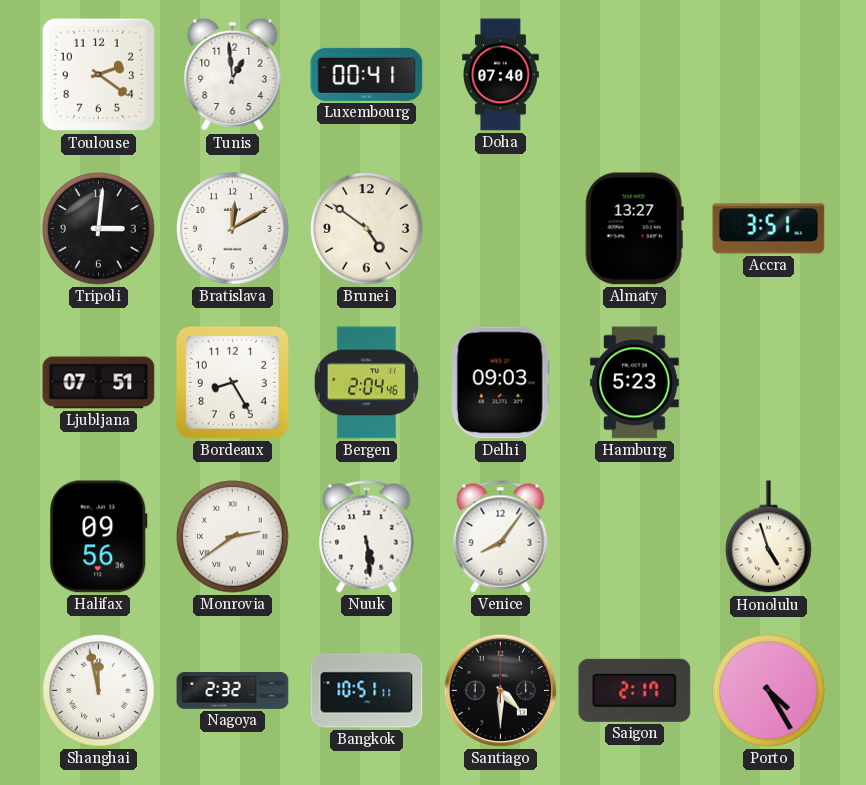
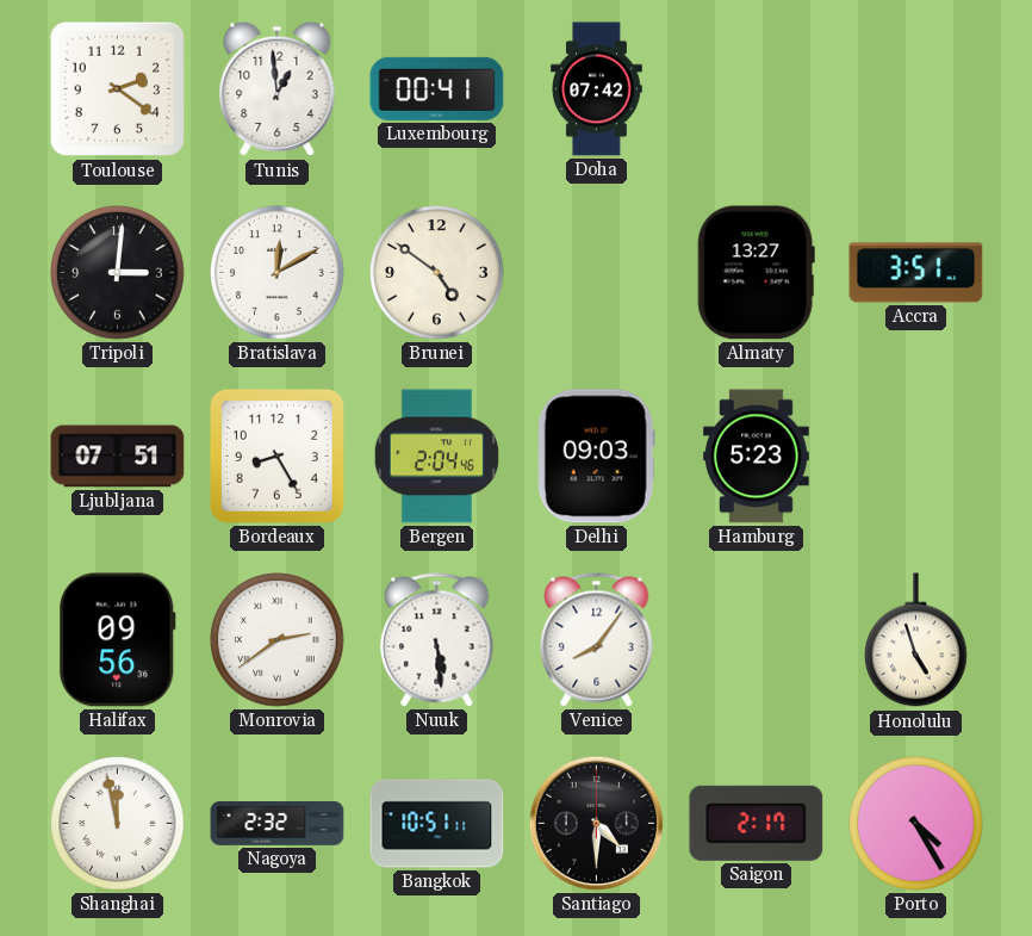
Doha: 07:40 -> 07:42 (597, 89)
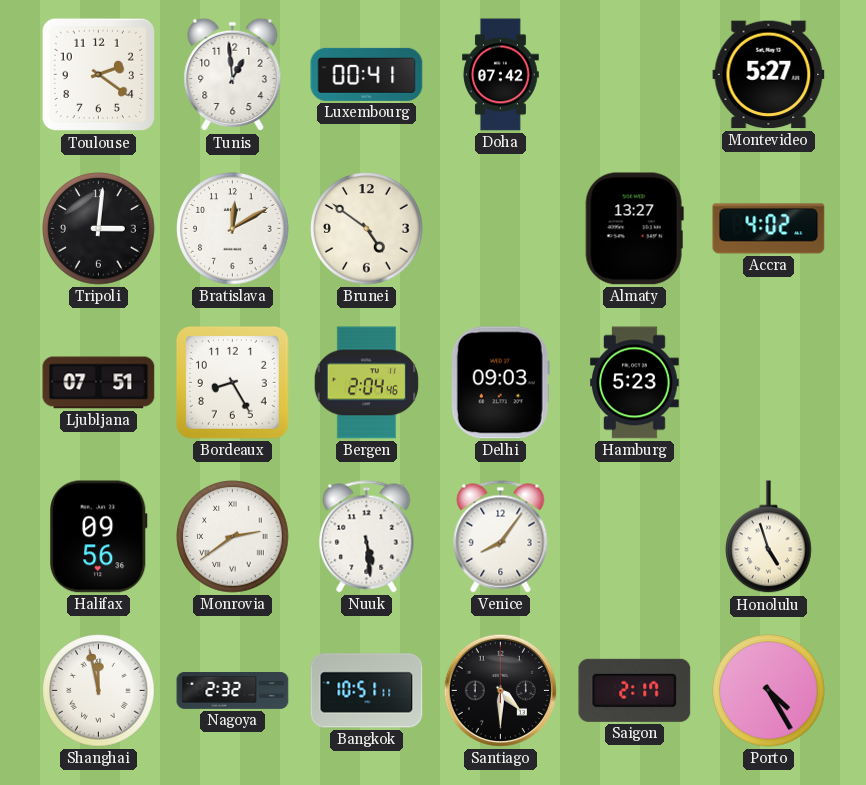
Montevideo: none -> 5:27 (769, 75)
Accra: 3:51 -> 4:02 (769, 229)
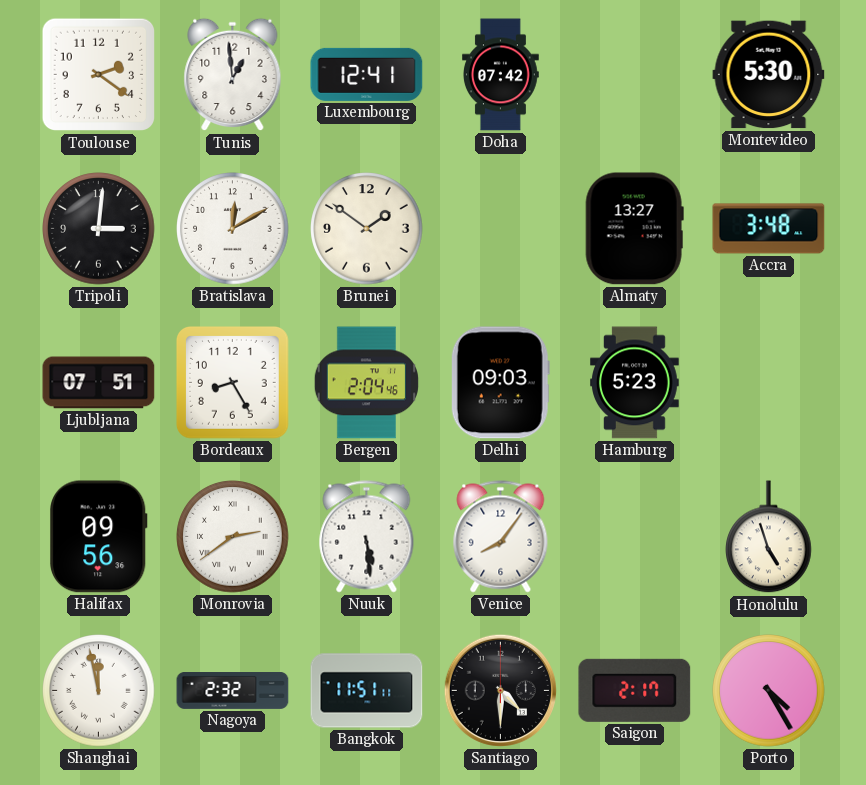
Luxembourg: 00:41 -> 12:41 (367, 74)
Montevideo: 5:27 -> 5:30 (769, 75)
Brunei: 4:51 -> 1:51 (367, 229)
Accra: 4:02 -> 3:48 (769, 229)
Bangkok: 10:51 -> 11:51 (367, 691)
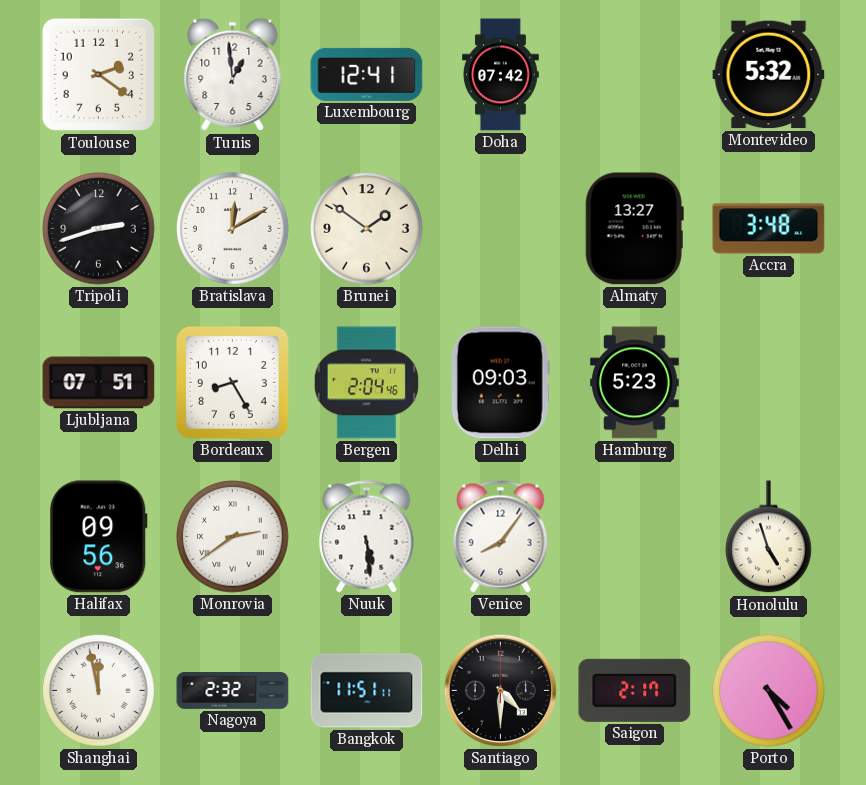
Montevideo: 5:30 -> 5:32 (769, 75)
Tripoli: 3:01 -> 2:42 (99, 229)
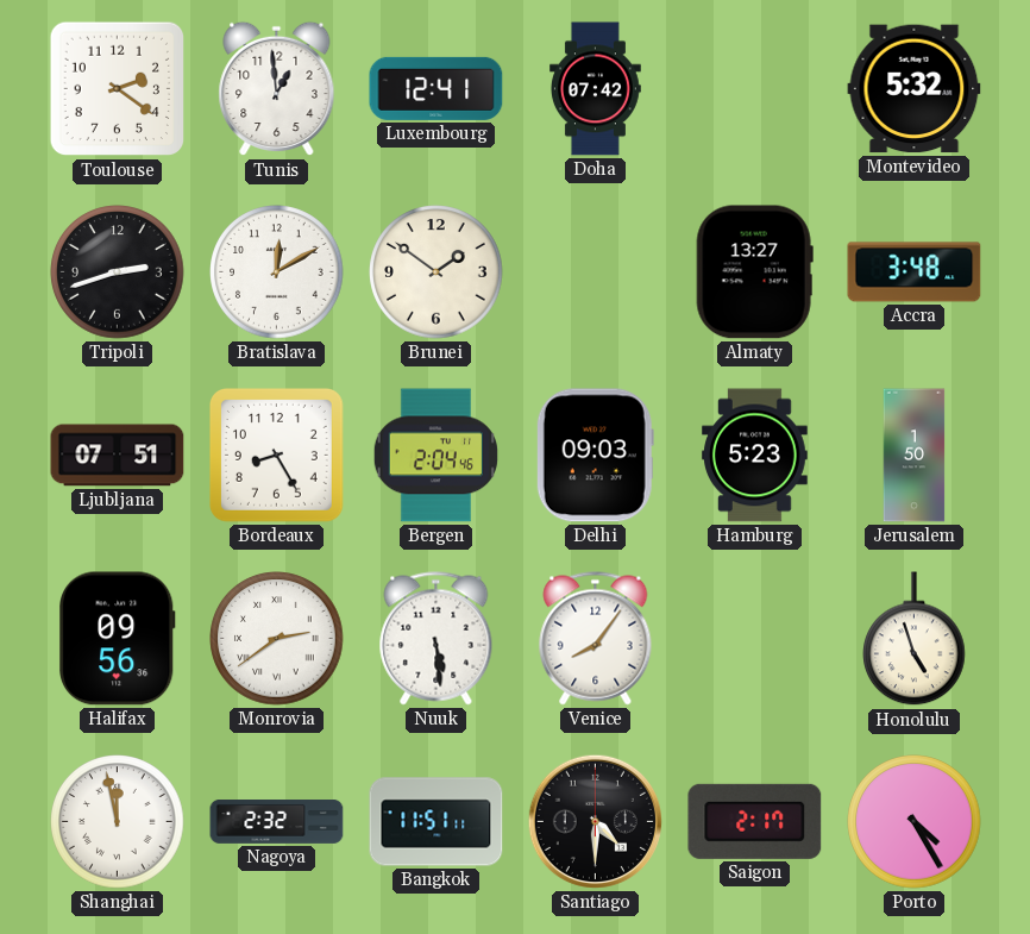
Jerusalem: none -> 1:50 (915, 456)
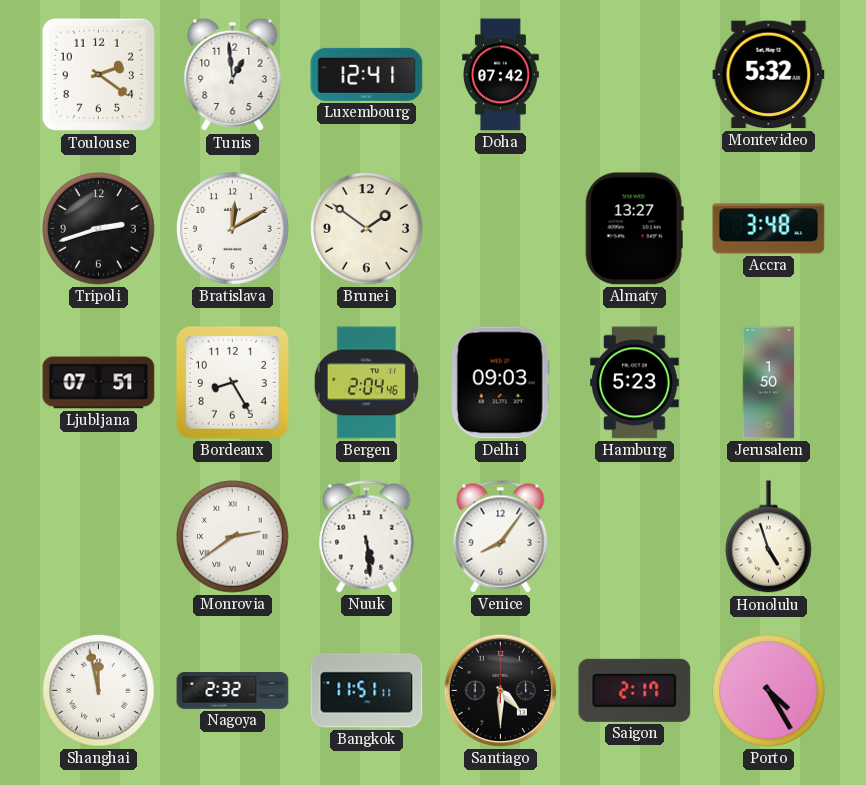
Halifax: 09:56 -> none (117, 639)
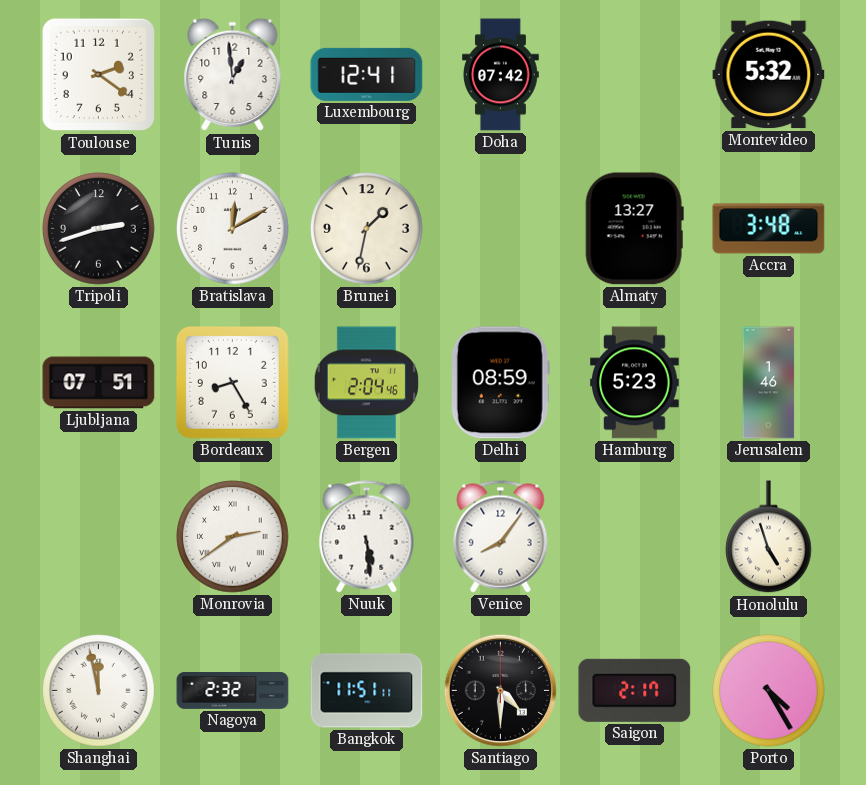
Brunei: 1:51 -> 1:32 (367, 229)
Delhi: 09:03 -> 08:59 (500, 383)
Jerusalem: 1:50 -> 1:46 (769, 383)
